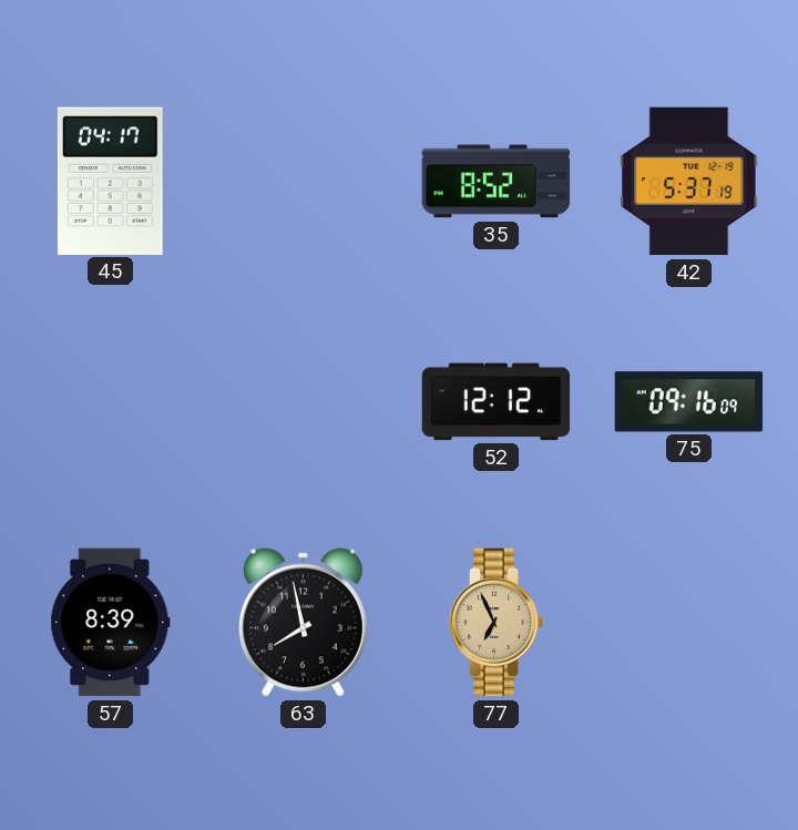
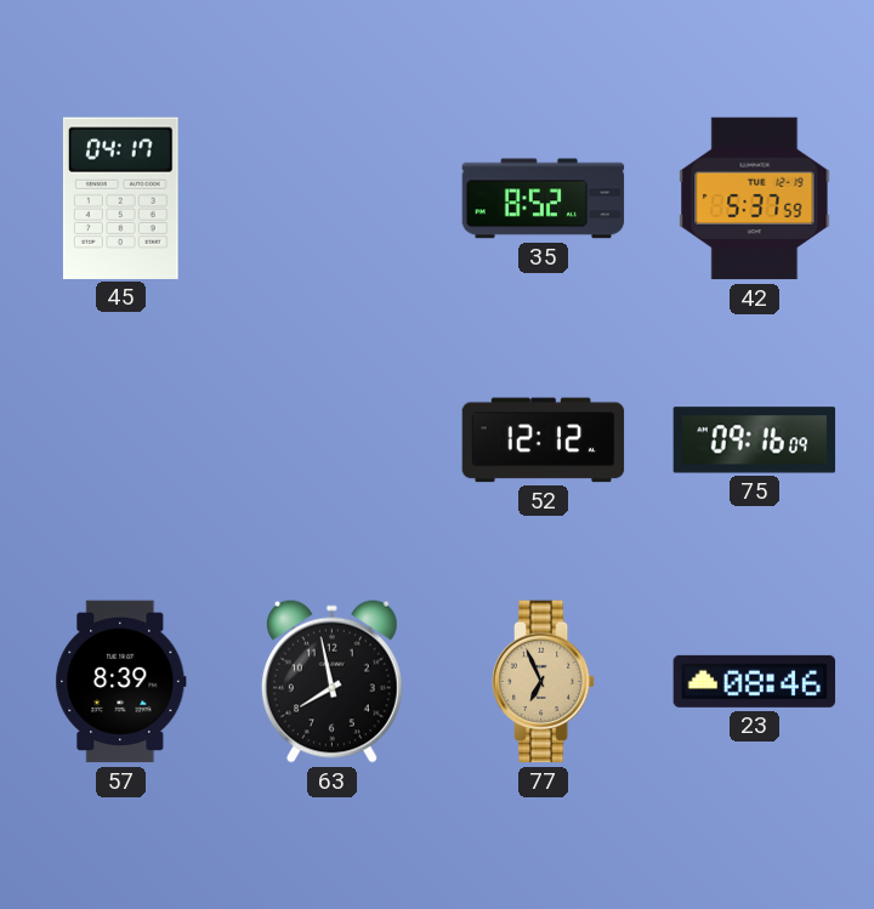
42: 5:37:19 -> 5:37:59 (755, 199)
23: none -> 08:46 (755, 681)
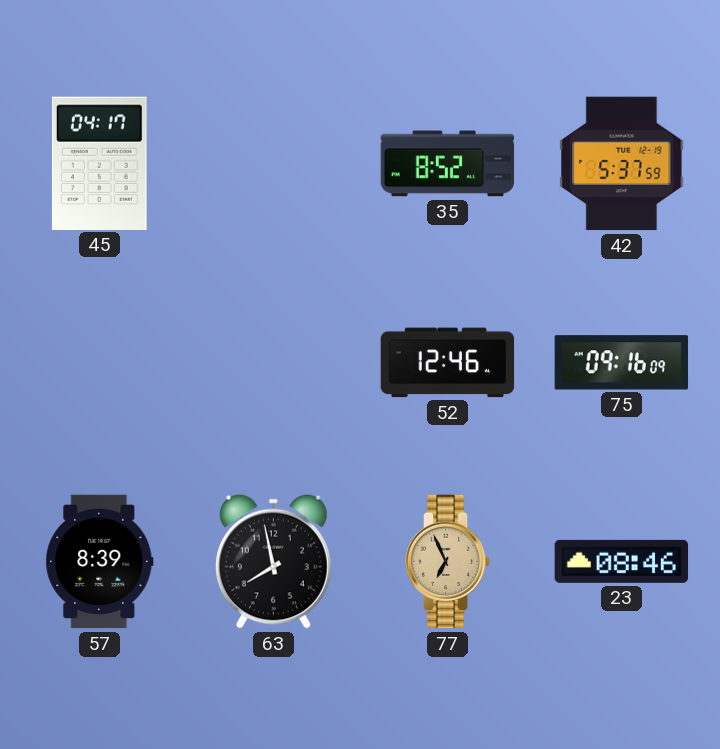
52: 12:12 -> 12:46 (448, 363)
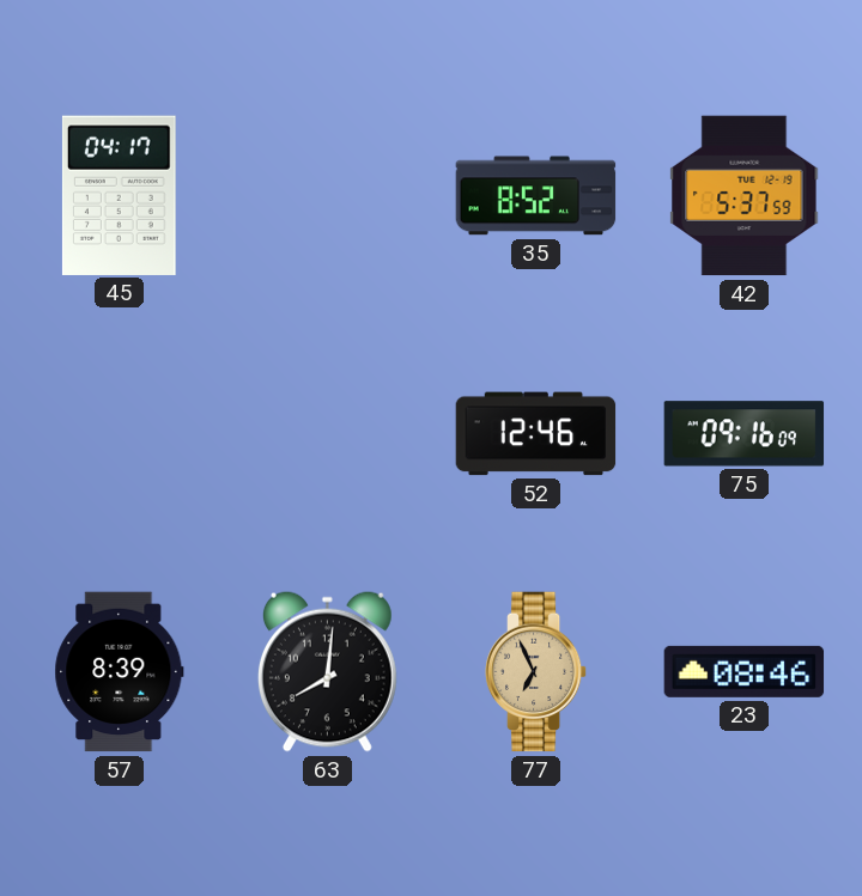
63: 7:58 -> 8:01 (327, 671)
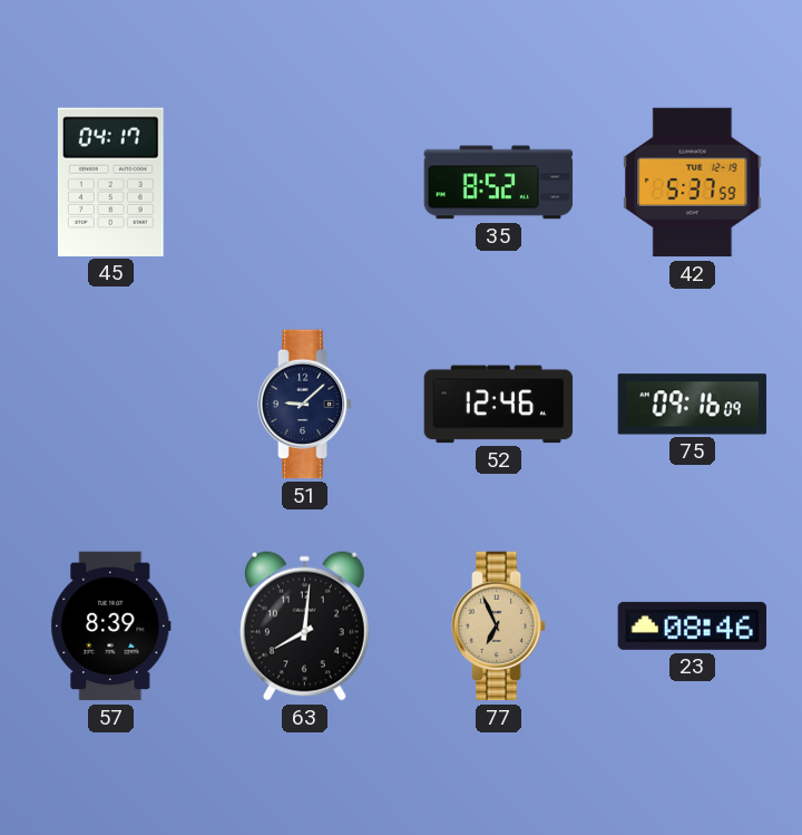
51: none -> 9:08 (305, 405)
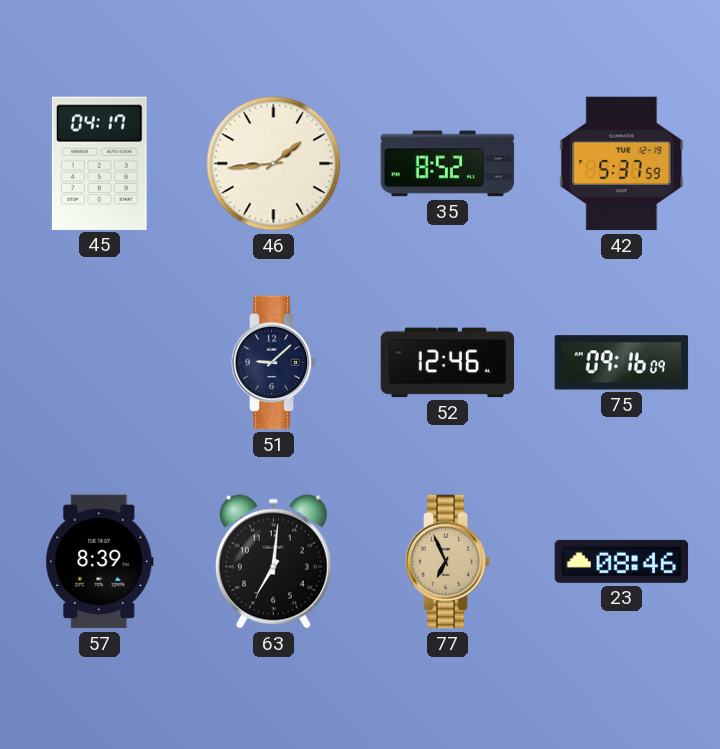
46: none -> 1:44 (274, 164)
63: 8:01 -> 7:01 (273, 561)
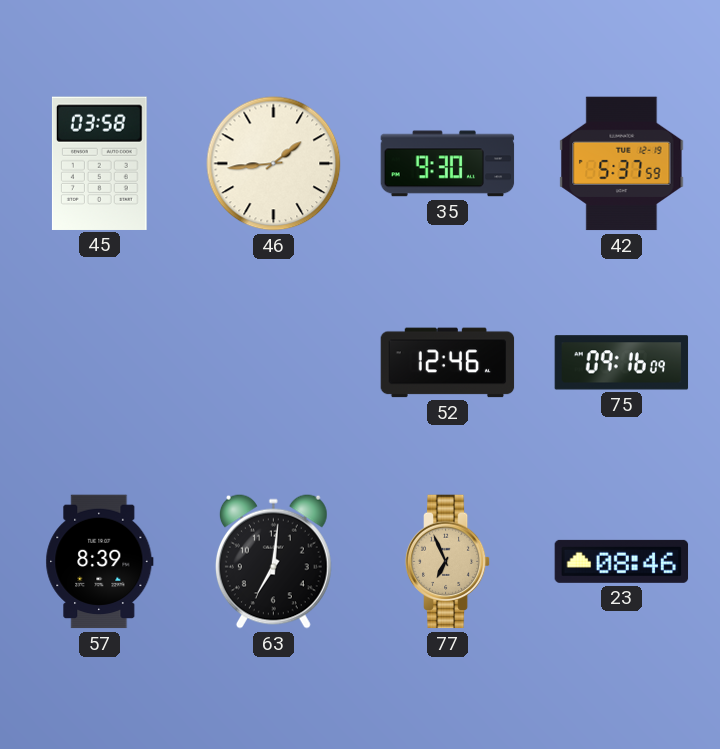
45: 04:17 -> 03:58 (99, 163)
35: 8:52 -> 9:30 (448, 164)
51: 9:08 -> none (274, 363)
